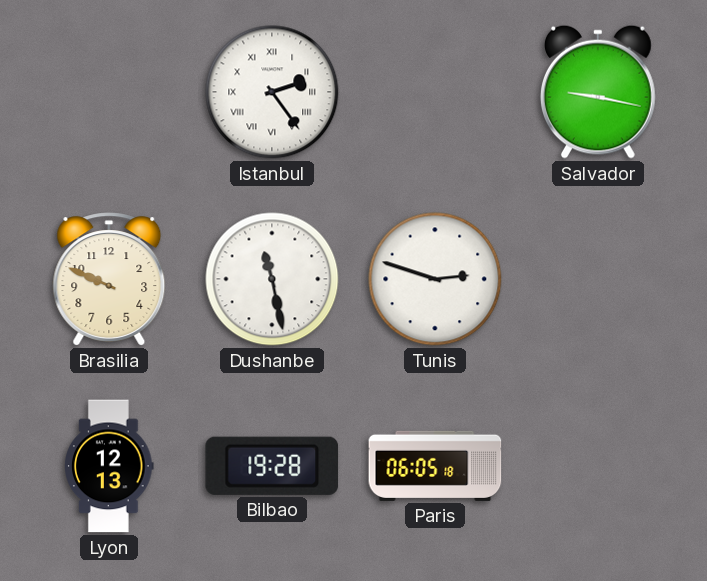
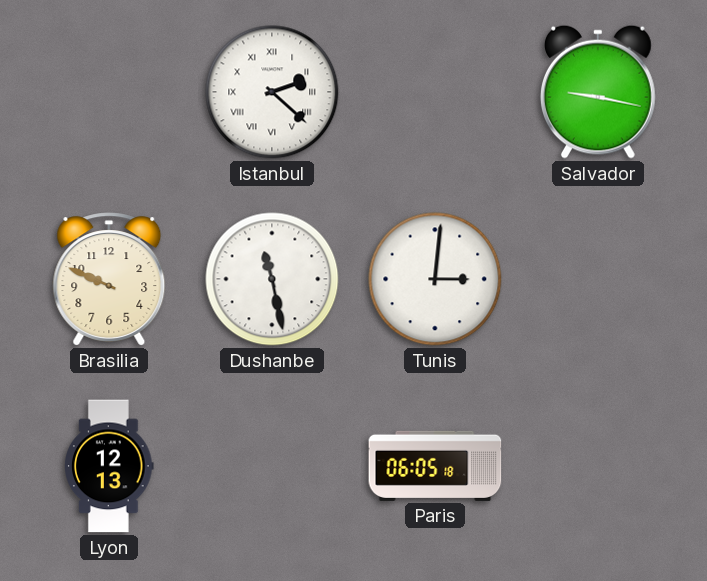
Istanbul: 2:24 -> 2:22 (272, 92)
Tunis: 2:48 -> 3:01 (435, 279)
Bilbao: 19:28 -> none (272, 466)
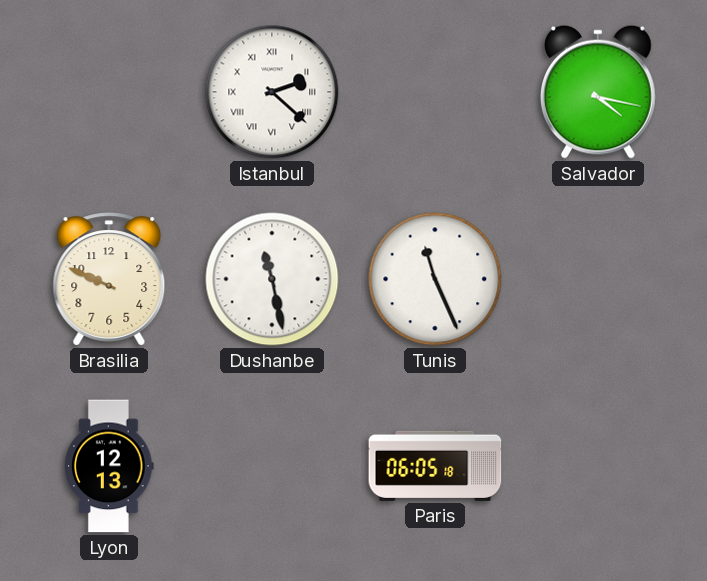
Salvador: 9:17 -> 4:17 (598, 92)
Tunis: 3:01 -> 11:26 (435, 279)
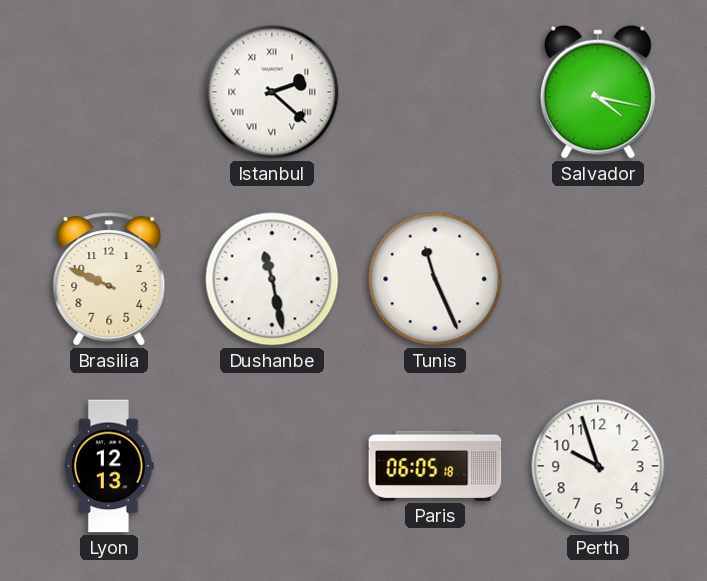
Perth: none -> 9:57 (598, 466)
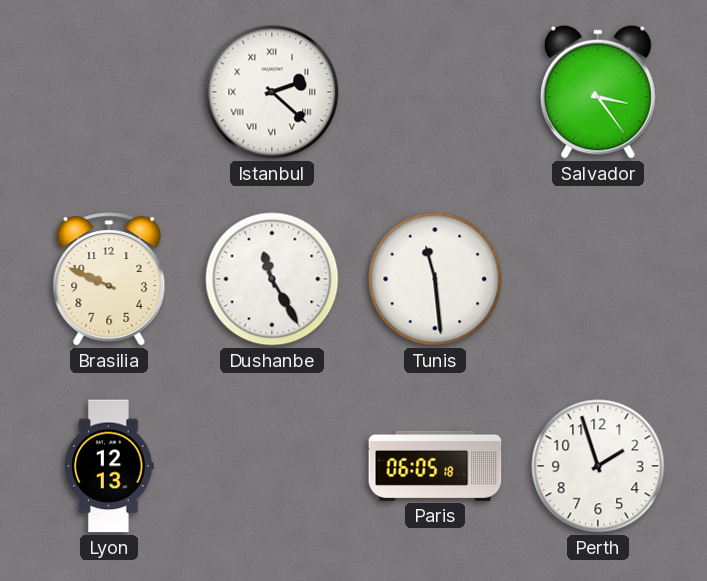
Salvador: 4:17 -> 3:24 (598, 92)
Dushanbe: 11:28 -> 11:25 (272, 279)
Tunis: 11:26 -> 11:29 (435, 279)
Perth: 9:57 -> 1:57 (598, 466)
